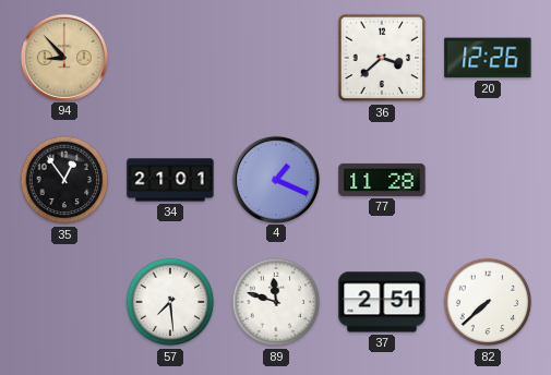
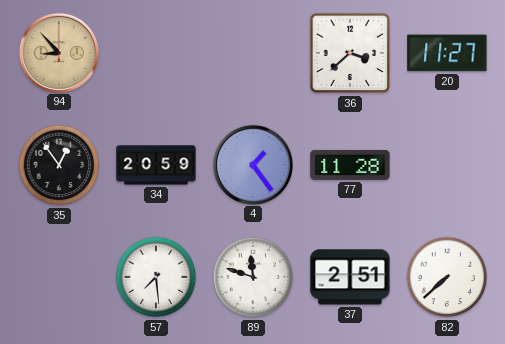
20: 12:26 -> 11:27 (447, 53)
34: 21:01 -> 20:59 (156, 165)
4: 1:19 -> 1:24 (252, 164)
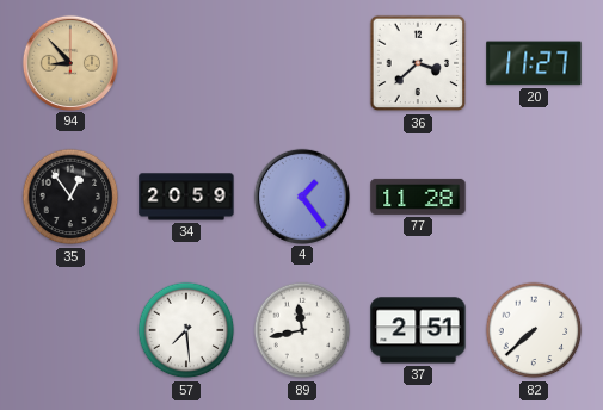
89: 11:48 -> 11:43 (302, 330)
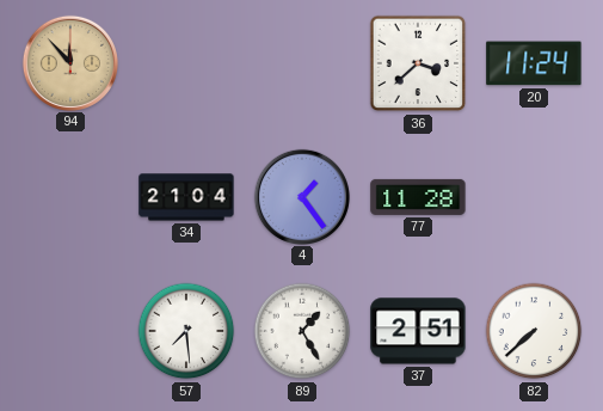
94: 8:53 -> 11:53 (69, 62)
20: 11:27 -> 11:24 (534, 63)
35: 12:54 -> none (70, 197)
34: 20:59 -> 21:04 (186, 197)
89: 11:43 -> 1:25 (302, 331)
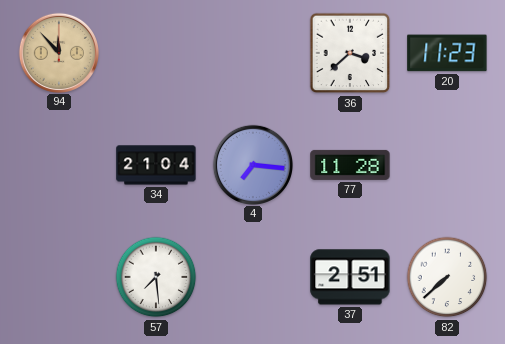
20: 11:24 -> 11:23 (447, 53)
4: 1:24 -> 7:16 (252, 164)
89: 1:25 -> none (302, 331)
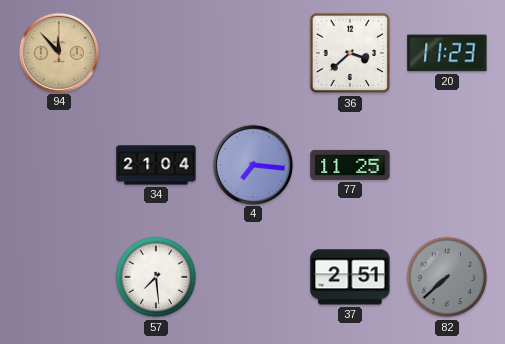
77: 11:28 -> 11:25 (350, 165)
82 dial: white -> grey (447, 277)
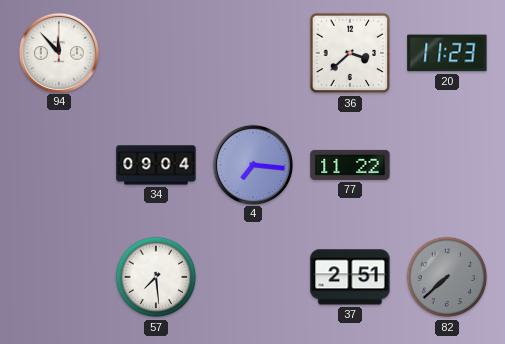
94 dial: champagne -> white (58, 52)
34: 21:04 -> 09:04 (156, 165)
77: 11:25 -> 11:22 (350, 165)
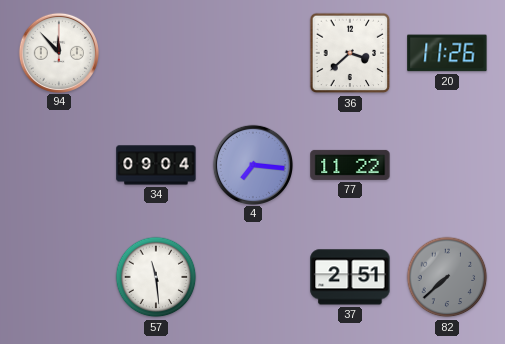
20: 11:23 -> 11:26 (447, 53)
57: 7:29 -> 11:29 (156, 277)
